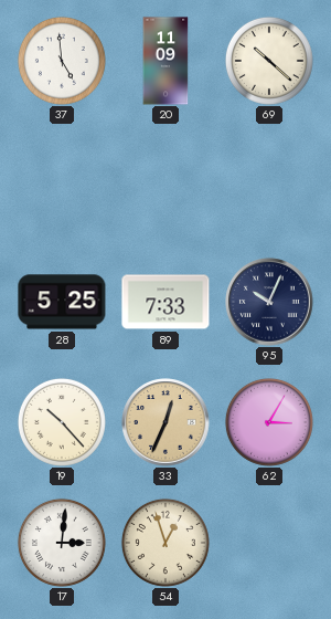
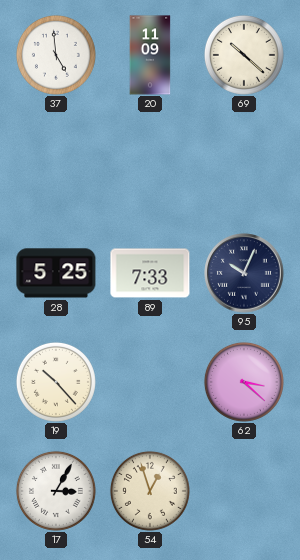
33: 12:34 -> none (165, 422)
62: 3:05 -> 3:22 (244, 382)
17: 3:01 -> 3:05 (56, 491)
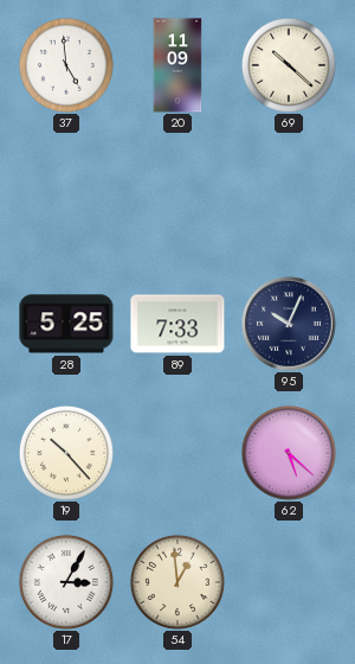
62: 3:22 -> 5:22 (289, 453)
54: 12:57 -> 12:59 (177, 582)
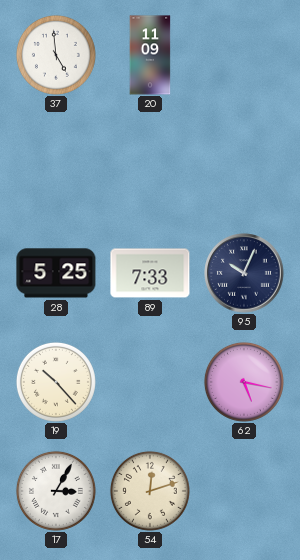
69: 10:22 -> none (289, 65)
62: 5:22 -> 5:17 (244, 382)
54: 12:59 -> 12:12 (150, 491)
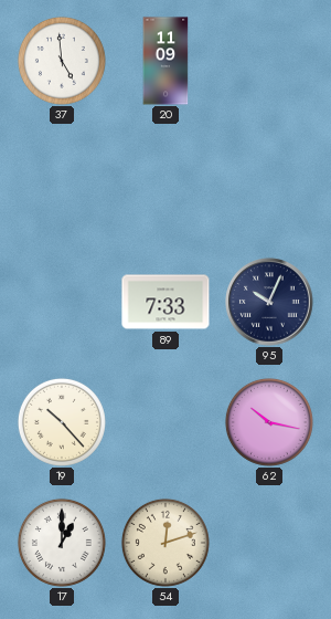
28: 5:25 -> none (56, 273)
62: 5:17 -> 10:17 (269, 422)
17: 3:05 -> 1:00 (62, 543)
